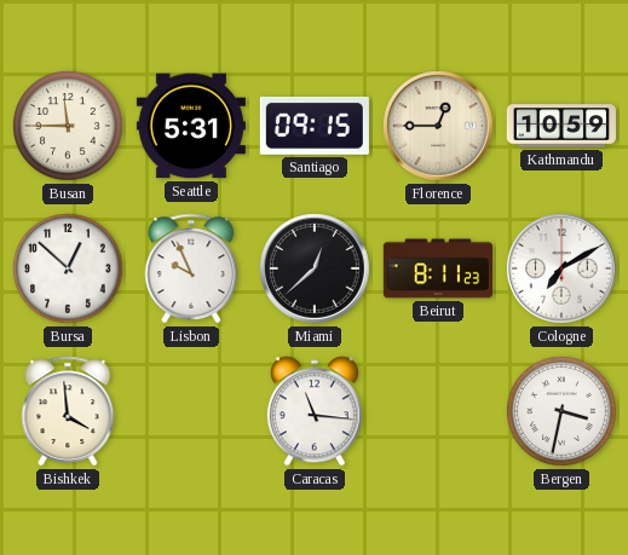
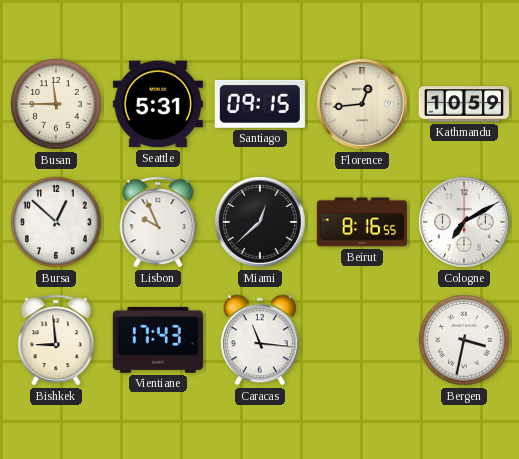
Florence: 12:45 -> 12:44 (362, 104)
Beirut: 8:11 -> 8:16 (362, 222)
Bishkek: 3:59 -> 8:59 (56, 340)
Vientiane: none -> 17:43 (158, 340)
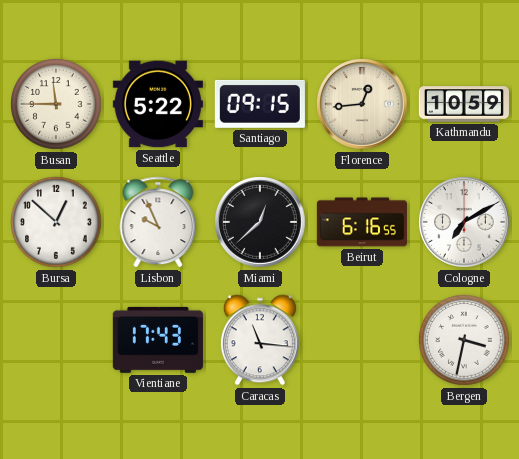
Seattle: 5:31 -> 5:22 (158, 104)
Beirut: 8:16 -> 6:16 (362, 222)
Bishkek: 8:59 -> none (56, 340)
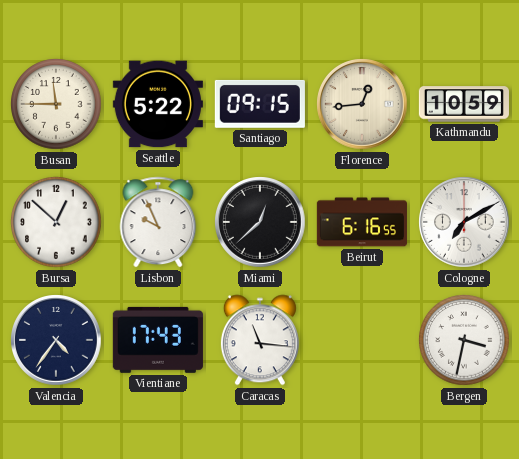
Valencia: none -> 4:36 (56, 340)
